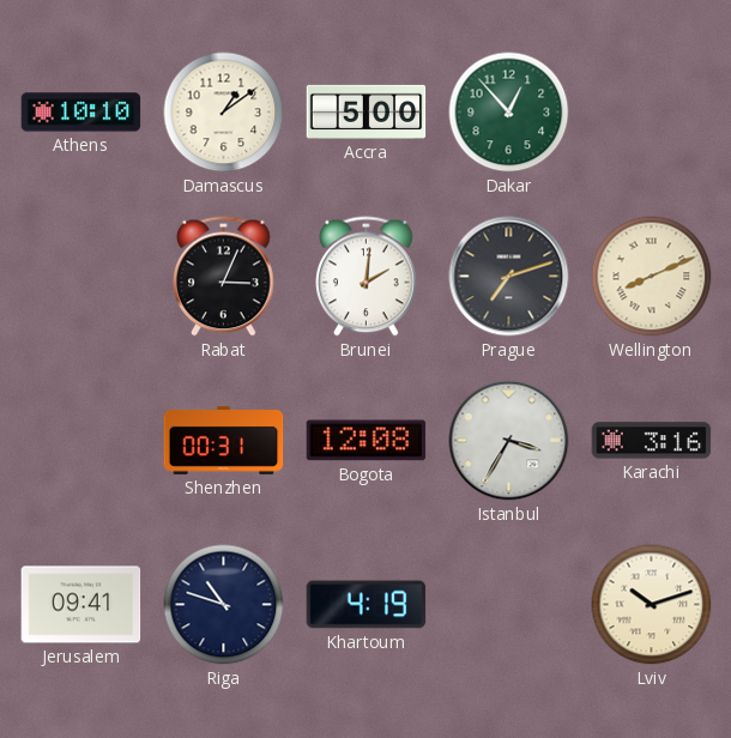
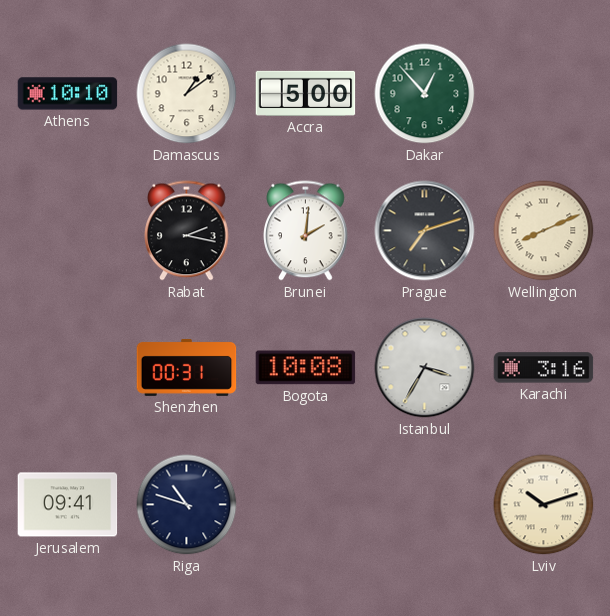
Rabat: 3:04 -> 2:17 (187, 231)
Bogota: 12:08 -> 10:08 (306, 368)
Khartoum: 4:19 -> none (367, 605)
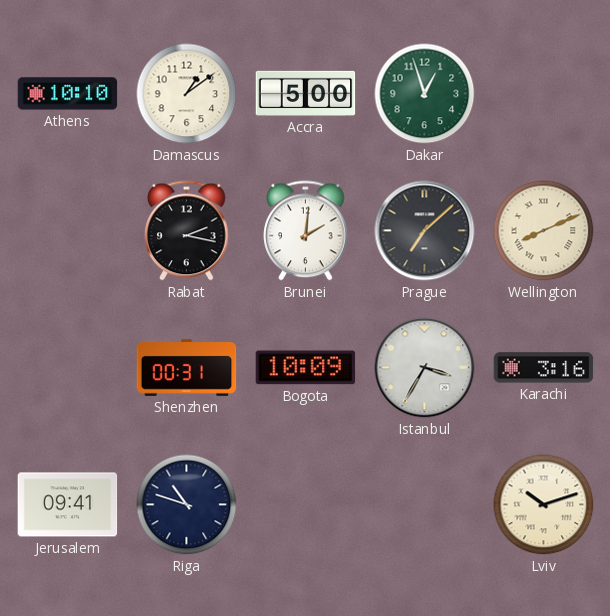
Dakar: 12:53 -> 12:57 (425, 94)
Prague: 7:12 -> 7:08 (425, 231)
Bogota: 10:08 -> 10:09 (306, 368)
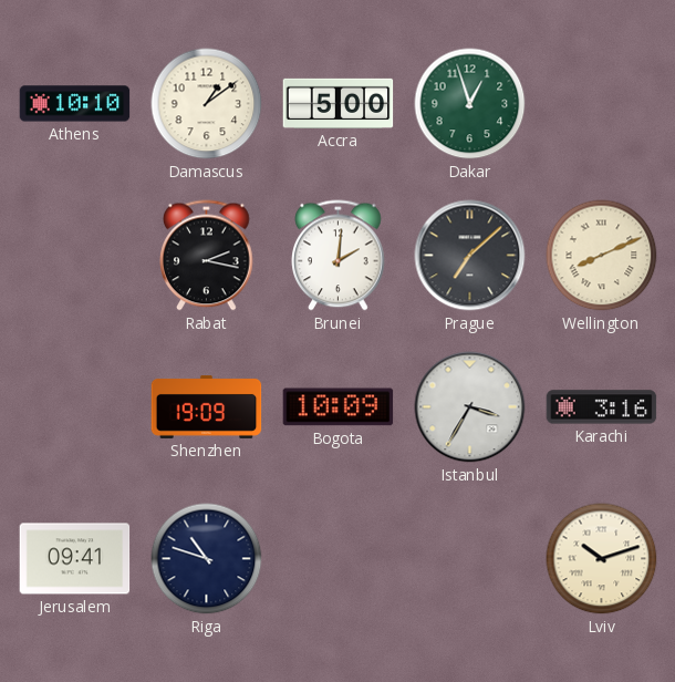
Shenzhen: 00:31 -> 19:09 (207, 406)
